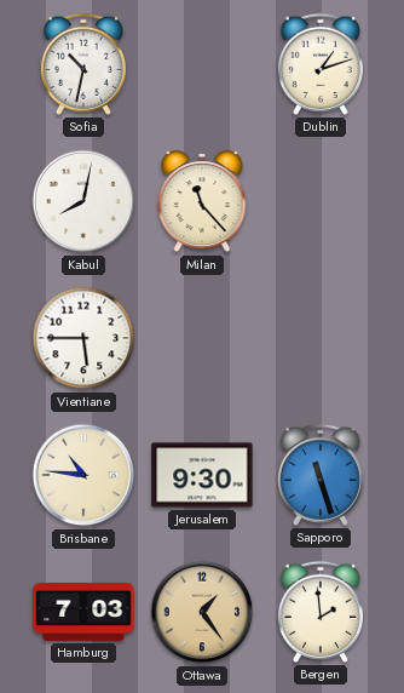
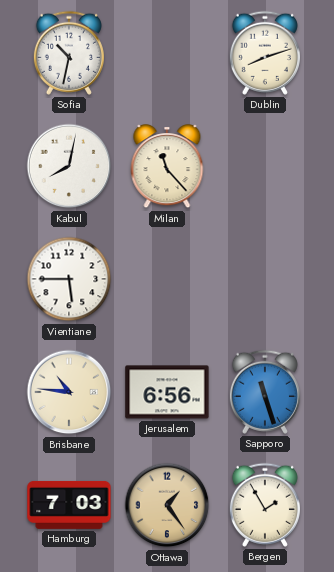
Dublin: 1:12 -> 8:12 (265, 53)
Jerusalem: 9:30 -> 6:56 (167, 392)
Bergen: 1:59 -> 1:55 (265, 505)
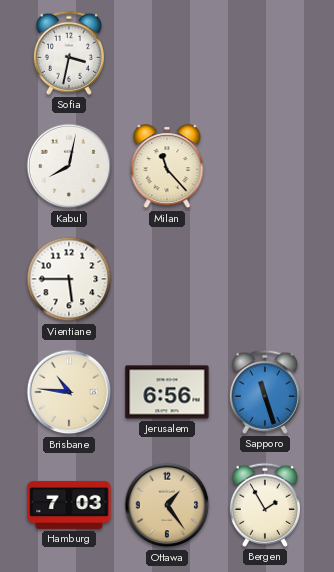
Sofia: 10:32 -> 3:32 (69, 53)
Dublin: 8:12 -> none (265, 53)
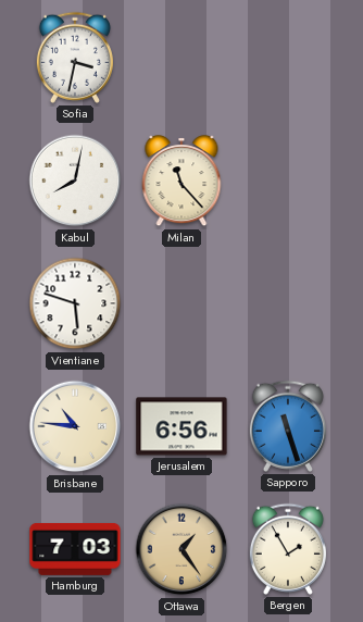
Vientiane: 5:45 -> 5:48 (75, 303)
